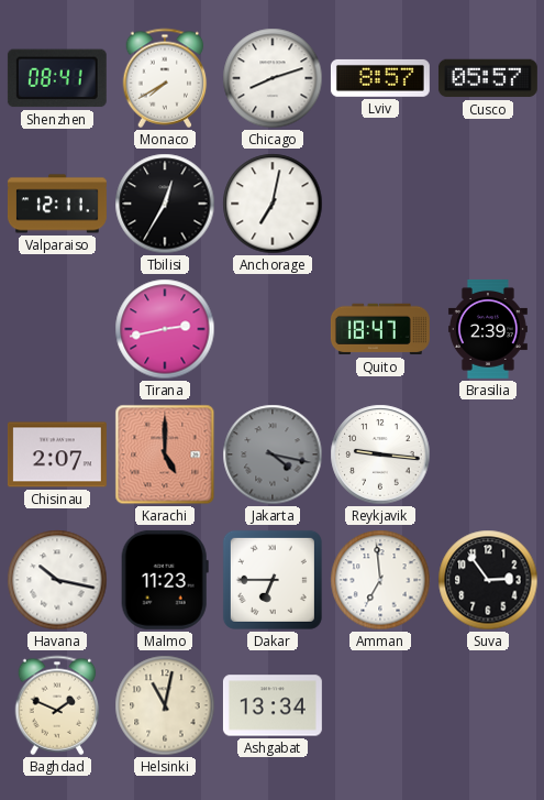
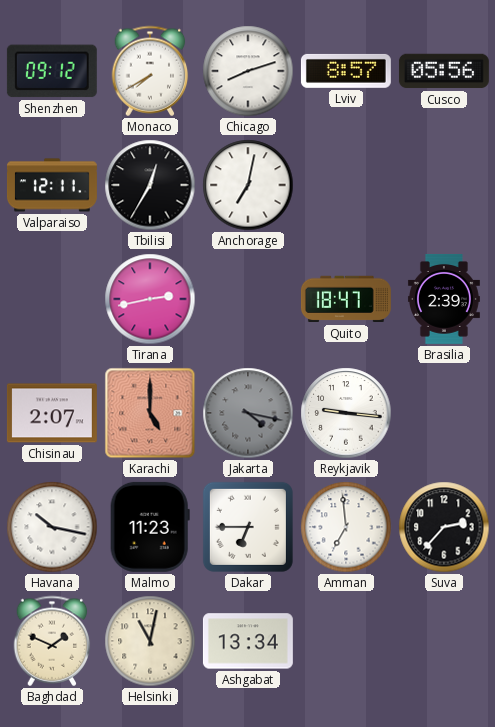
Shenzhen: 08:41 -> 09:12 (52, 71)
Cusco: 05:57 -> 05:56 (444, 71)
Suva: 2:54 -> 2:37 (444, 527)
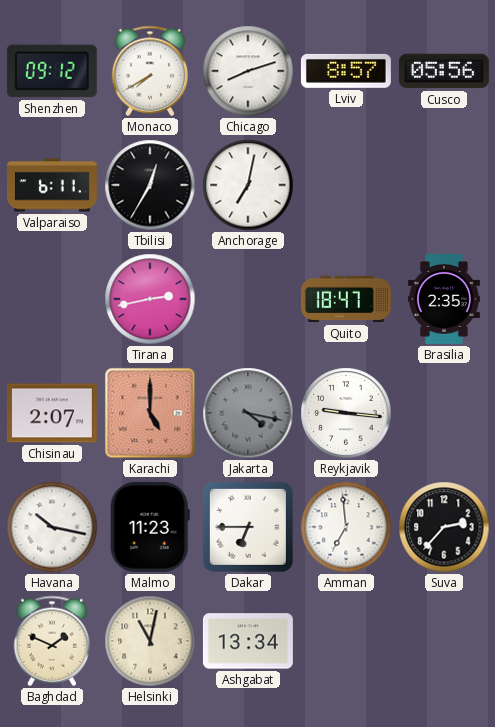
Valparaiso: 12:11 -> 6:11 (52, 185)
Brasilia: 2:39 -> 2:35 (444, 299)
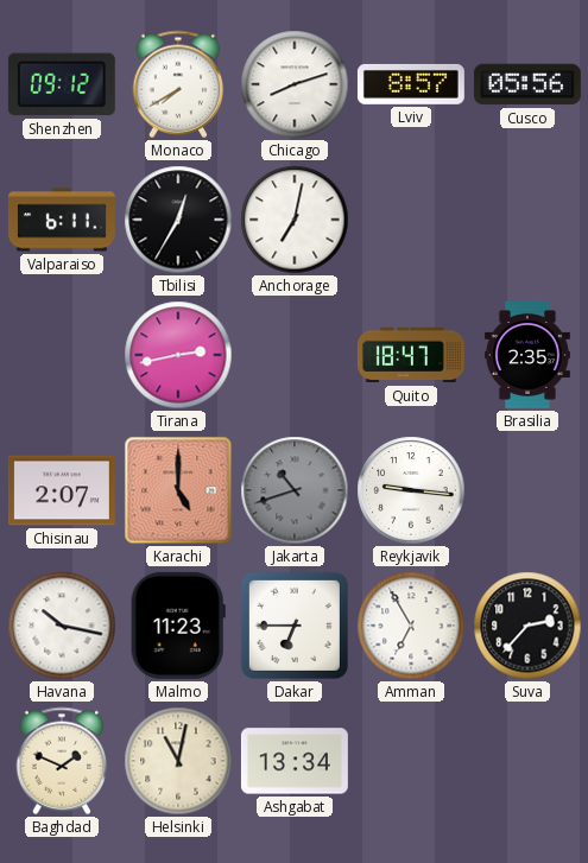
Jakarta: 4:17 -> 10:42 (295, 490)
Amman: 6:59 -> 6:55 (411, 626)
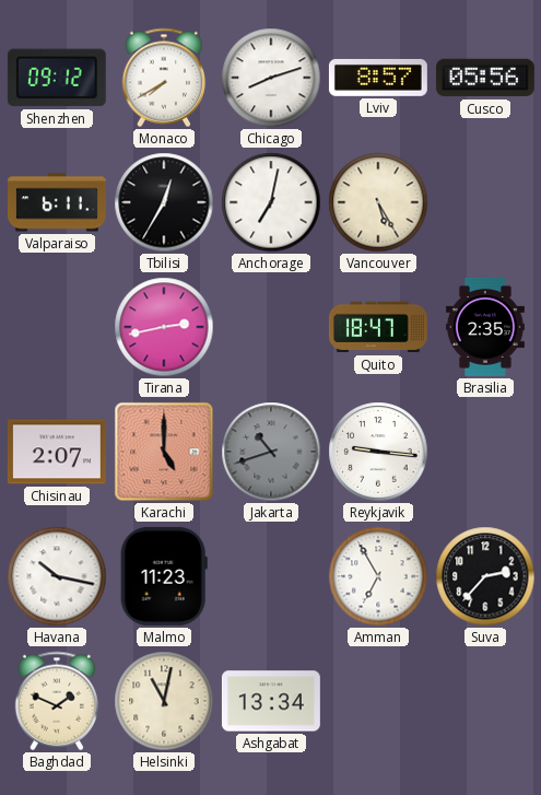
Vancouver: none -> 5:25 (378, 202)
Dakar: 6:45 -> none (295, 626)
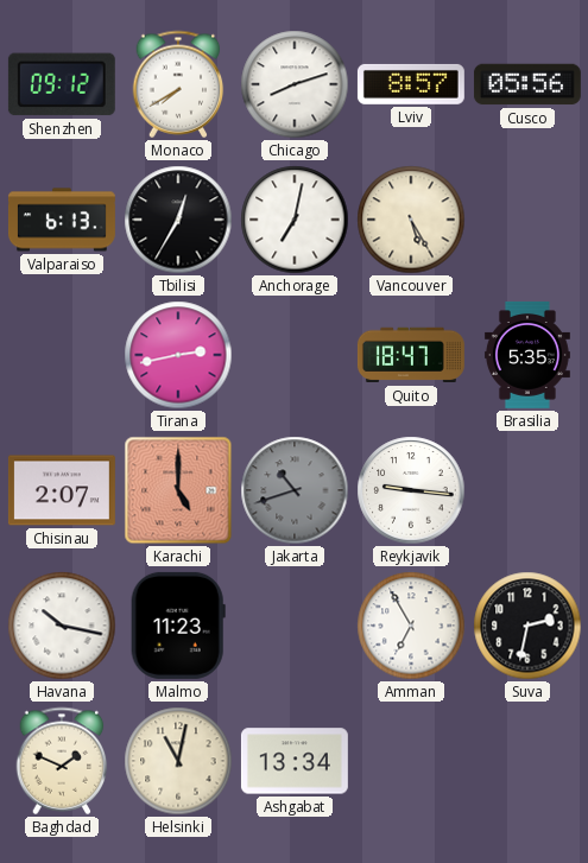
Valparaiso: 6:11 -> 6:13 (62, 220)
Brasilia: 2:35 -> 5:35 (527, 355)
Suva: 2:37 -> 2:32 (527, 626)
